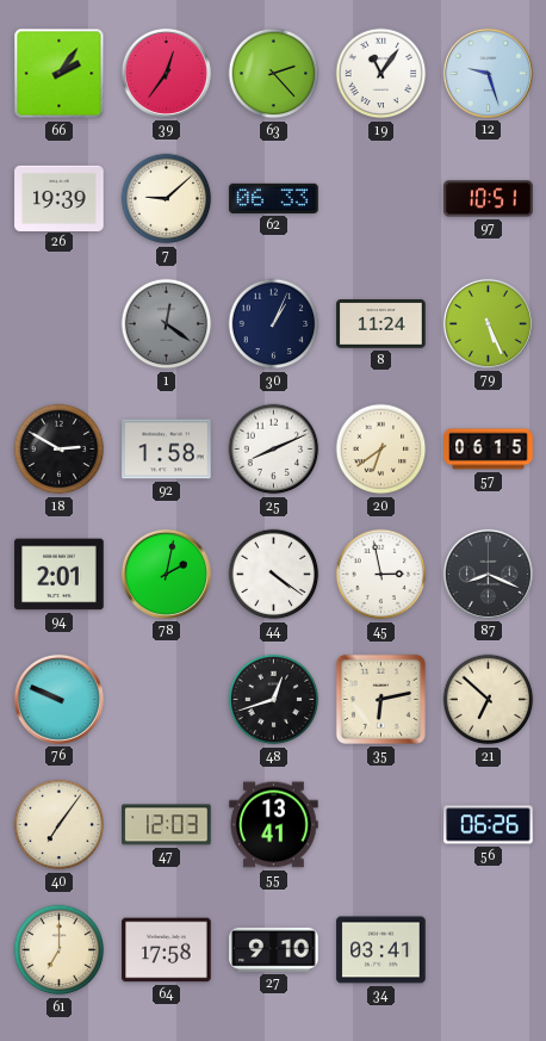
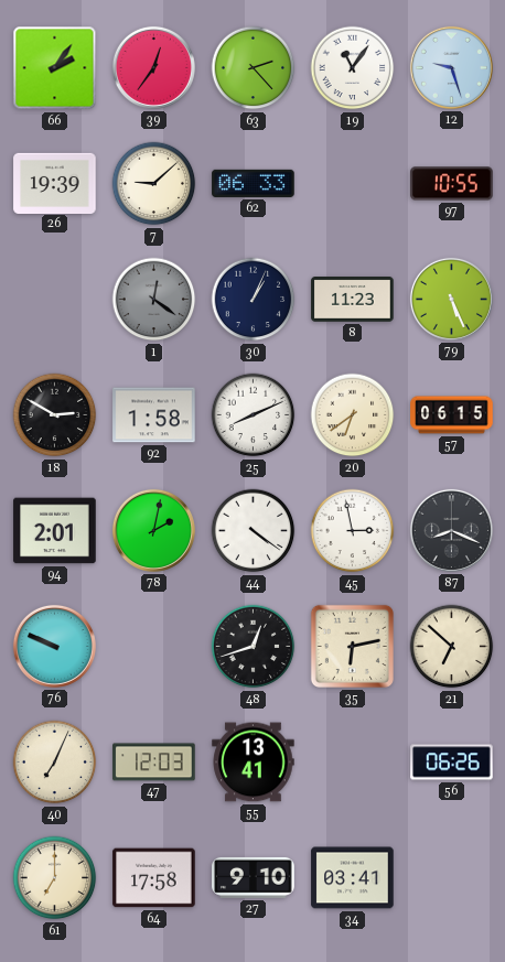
97: 10:51 -> 10:55 (452, 184)
8: 11:24 -> 11:23 (353, 300)
40: 7:06 -> 7:04 (55, 763)
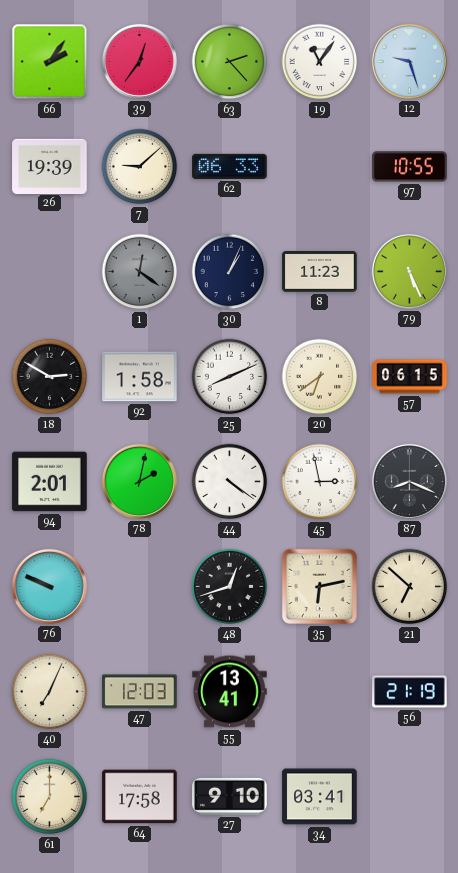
56: 06:26 -> 21:19 (410, 692)
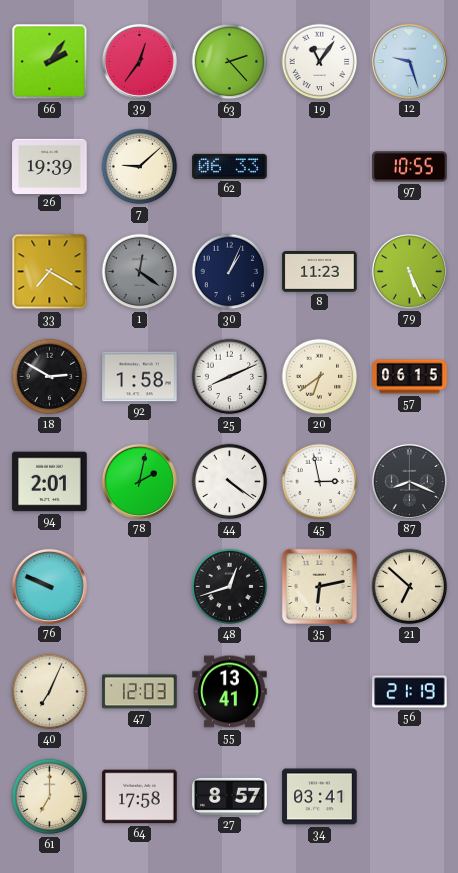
33: none -> 7:20 (50, 272)
27: 9:10 -> 8:57 (230, 796)
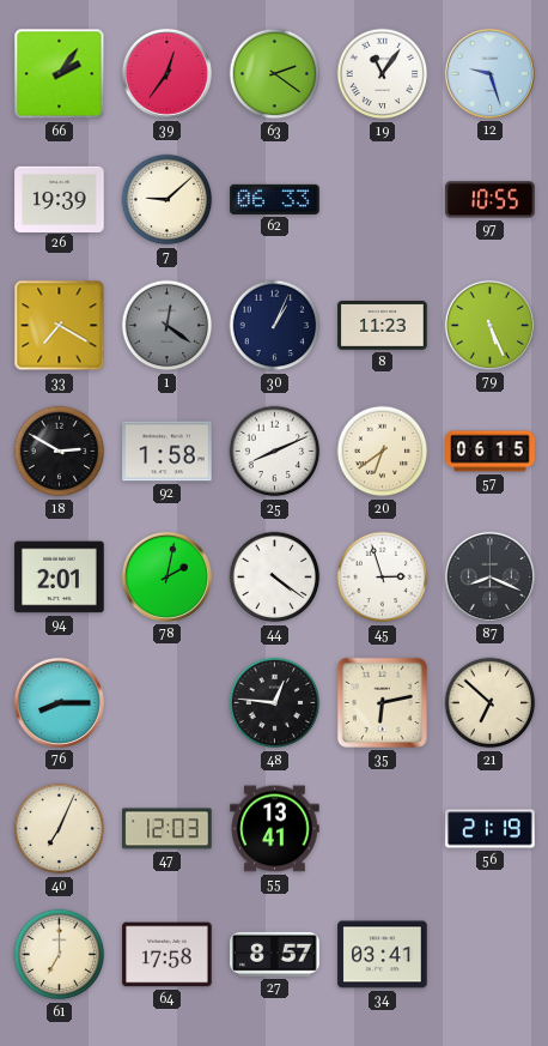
63: 2:23 -> 2:21 (275, 74)
45: 2:58 -> 2:57 (383, 578)
76: 9:49 -> 8:15 (59, 702)
48: 12:42 -> 12:46 (275, 703)
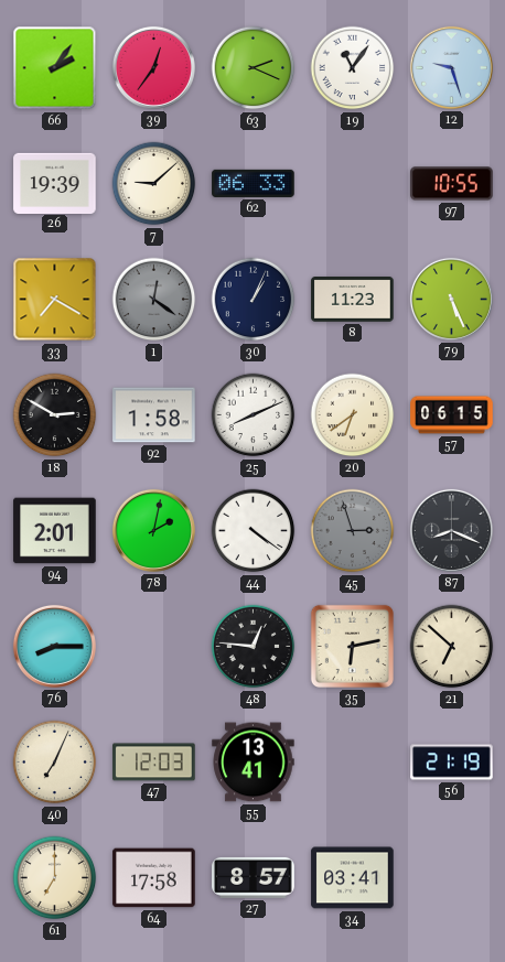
63: 2:21 -> 2:19 (254, 68)
45 dial: white -> grey (353, 531)
